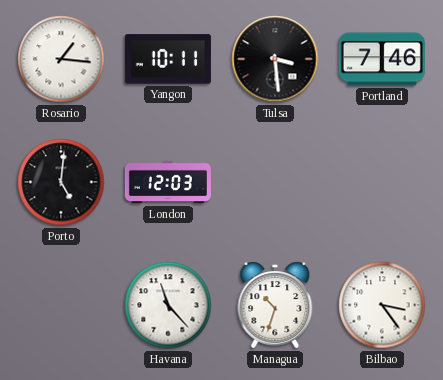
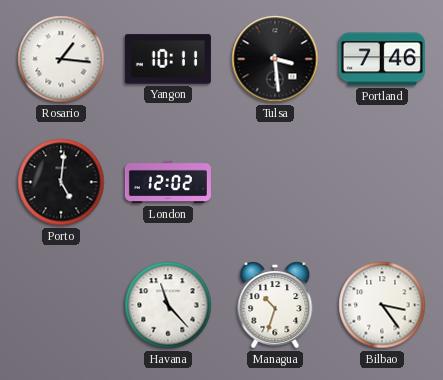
London: 12:03 -> 12:02 (168, 182)
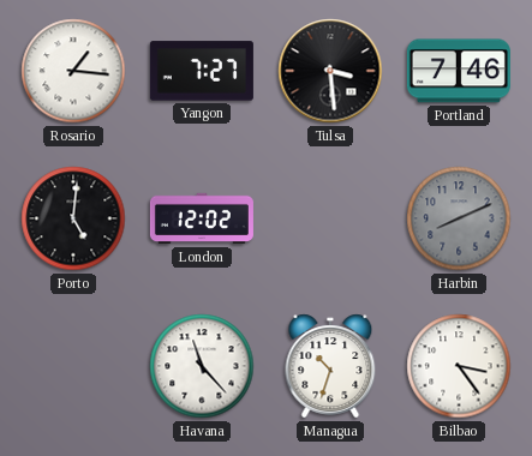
Yangon: 10:11 -> 7:27 (202, 71)
Harbin: none -> 8:11 (459, 218)
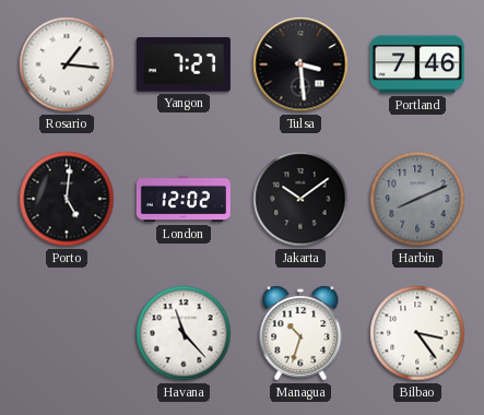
Jakarta: none -> 10:09 (300, 199)
